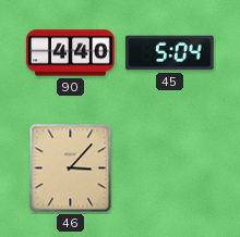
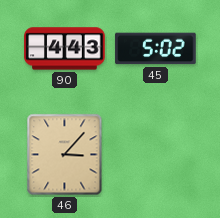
90: 4:40 -> 4:43 (65, 49)
45: 5:04 -> 5:02 (156, 49)
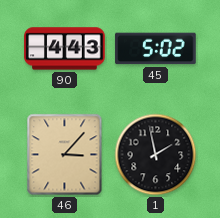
1: none -> 1:58 (156, 155)
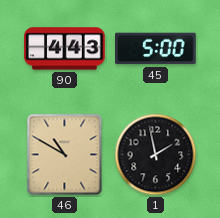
45: 5:02 -> 5:00 (156, 49)
46: 3:07 -> 10:50 (65, 155)
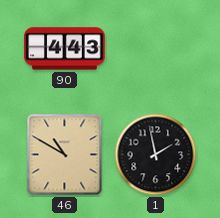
45: 5:00 -> none (156, 49)
